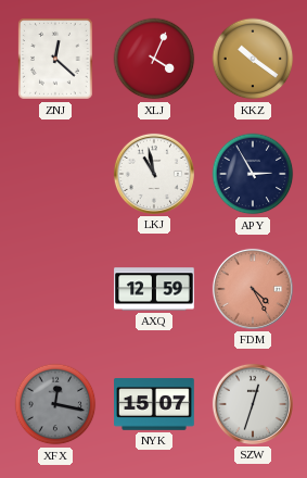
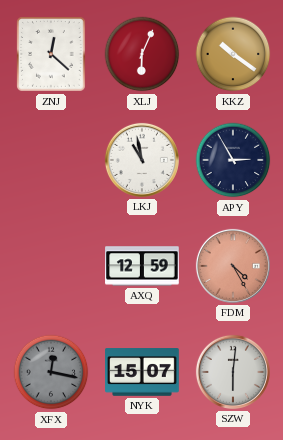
XLJ: 4:04 -> 6:04 (142, 54)
SZW: 12:33 -> 6:01 (233, 372)
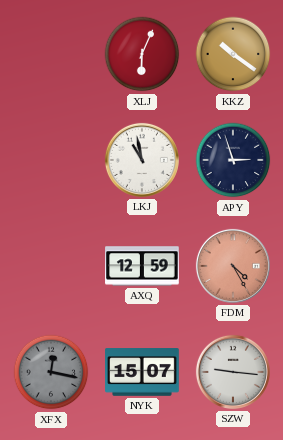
ZNJ: 12:22 -> none (51, 54)
APY: 2:55 -> 2:57 (233, 160)
SZW: 6:01 -> 9:16 (233, 372)
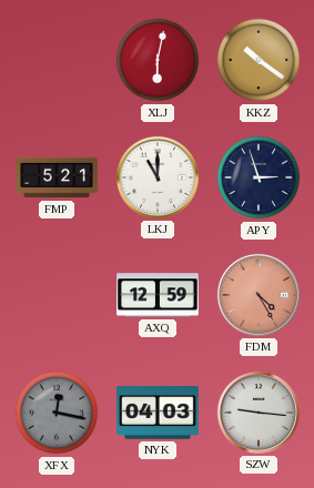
XLJ: 6:04 -> 6:02 (158, 60)
FMP: none -> 5:21 (57, 177)
LKJ: 10:58 -> 11:00 (158, 177)
NYK: 15:07 -> 04:03 (158, 413)
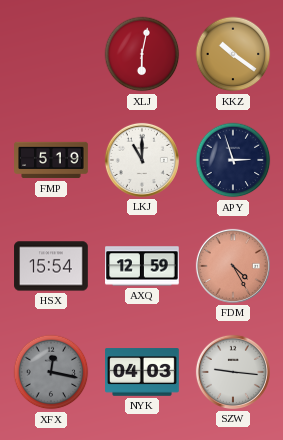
FMP: 5:21 -> 5:19 (51, 160)
HSX: none -> 15:54 (51, 266)
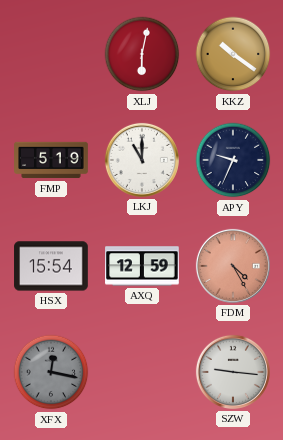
APY: 2:57 -> 9:34 (233, 160)
NYK: 04:03 -> none (142, 372)
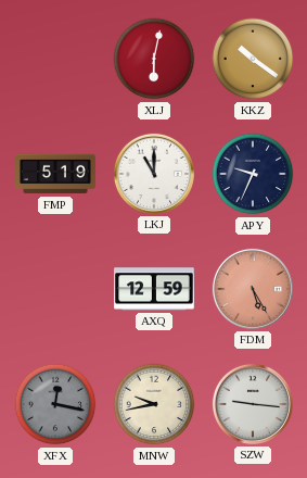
HSX: 15:54 -> none (51, 266)
FDM: 4:25 -> 5:25 (253, 289)
MNW: none -> 9:43 (154, 404)
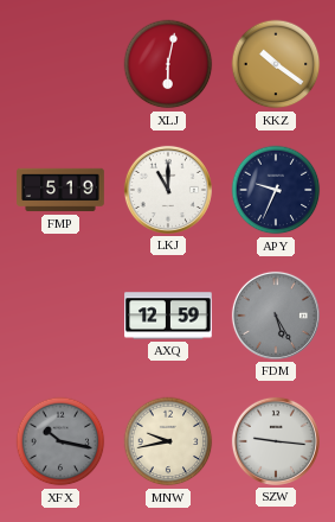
FDM dial: salmon -> grey (276, 316)
XFX: 12:17 -> 10:17 (60, 441)
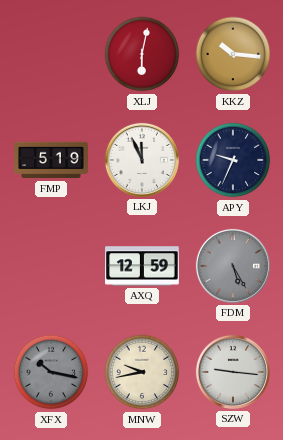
KKZ: 10:21 -> 10:16 (233, 54)
LKJ: 11:00 -> 11:56 (142, 160)
